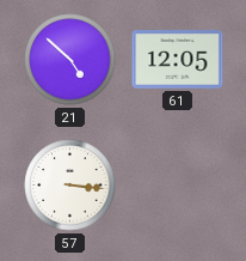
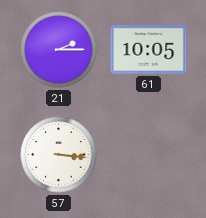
21: 4:52 -> 2:15 (59, 50)
61: 12:05 -> 10:05 (149, 50)
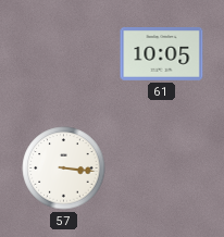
21: 2:15 -> none (59, 50)
